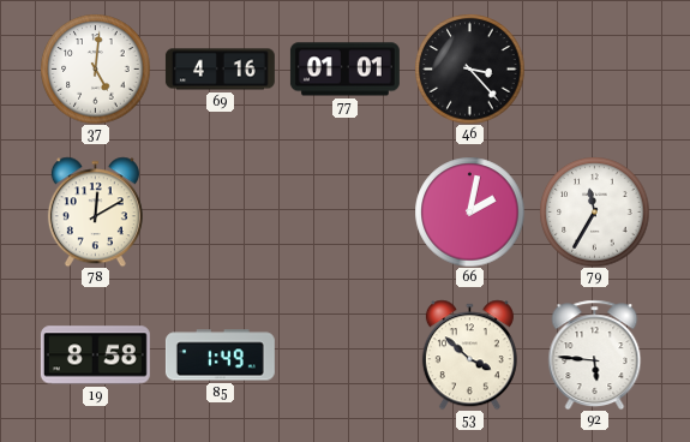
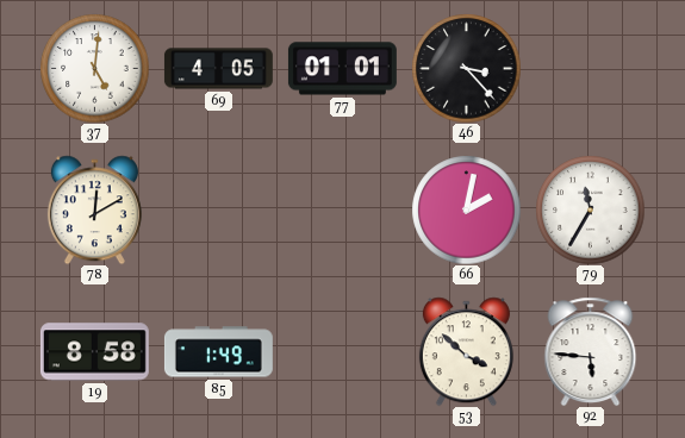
69: 4:16 -> 4:05 (218, 69)
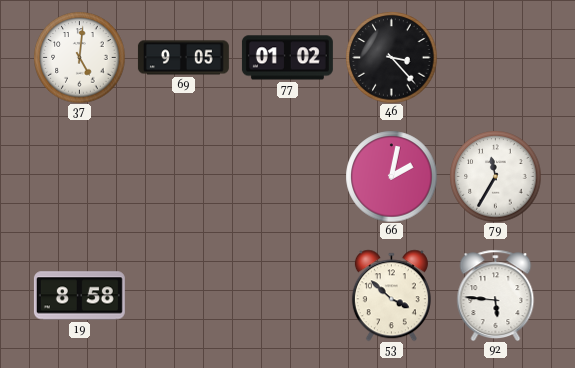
69: 4:05 -> 9:05 (183, 58)
77: 01:01 -> 01:02 (287, 58)
78: 12:10 -> none (94, 209)
85: 1:49 -> none (218, 352)
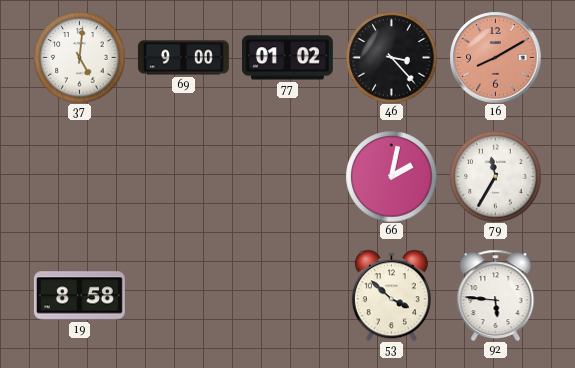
69: 9:05 -> 9:00 (183, 58)
16: none -> 8:10 (495, 57)
